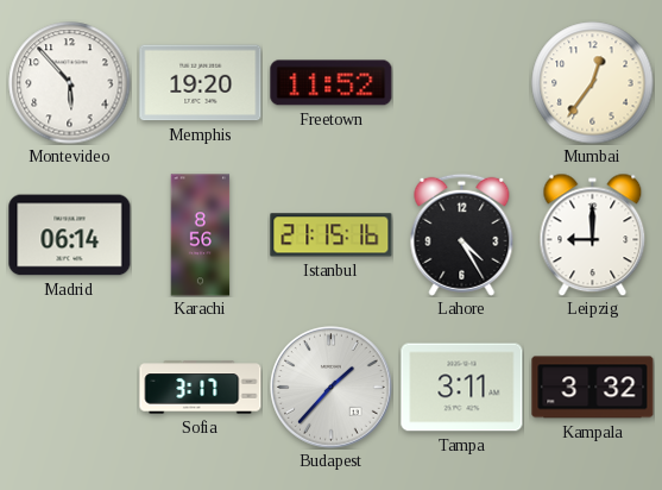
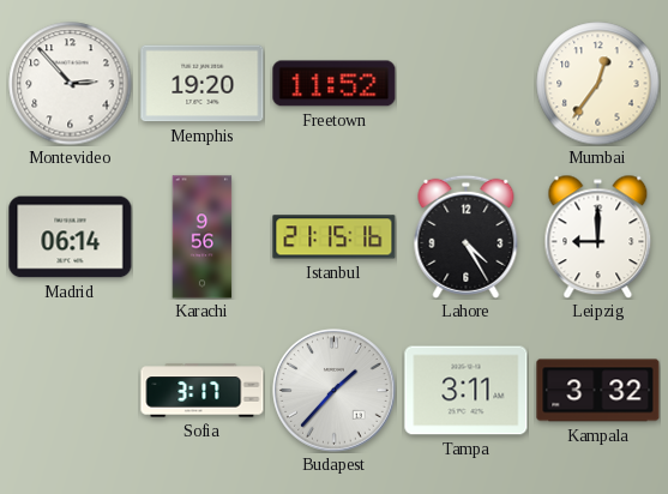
Montevideo: 5:53 -> 2:53 (71, 84)
Karachi: 8:56 -> 9:56 (203, 237)
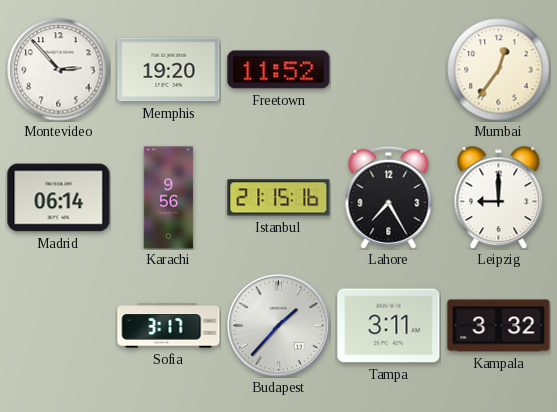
Lahore: 4:25 -> 7:25 (389, 197)
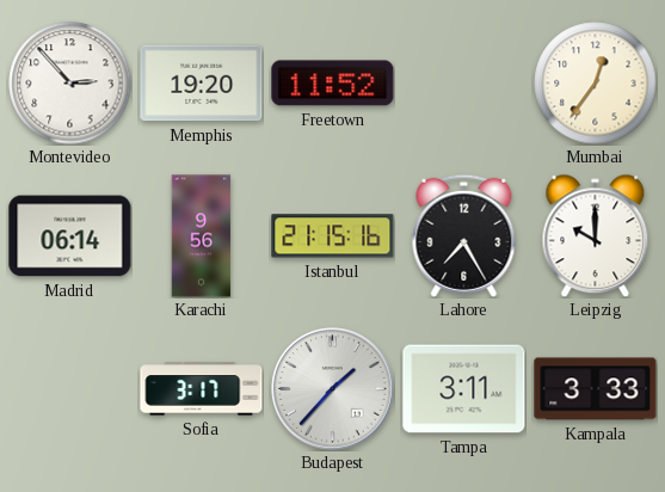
Leipzig: 9:00 -> 10:00 (596, 235)
Kampala: 3:32 -> 3:33 (596, 389)
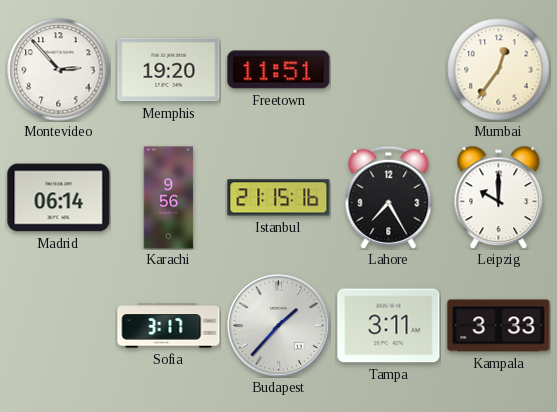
Freetown: 11:52 -> 11:51 (279, 70)
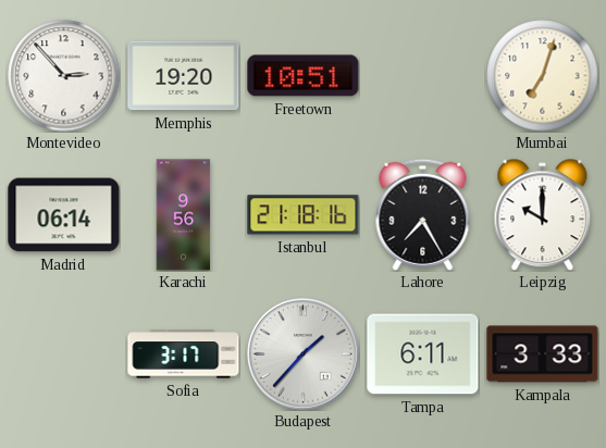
Freetown: 11:51 -> 10:51 (304, 76)
Mumbai: 12:36 -> 7:03 (543, 76)
Istanbul: 21:15 -> 21:18 (304, 215)
Tampa: 3:11 -> 6:11 (423, 354)
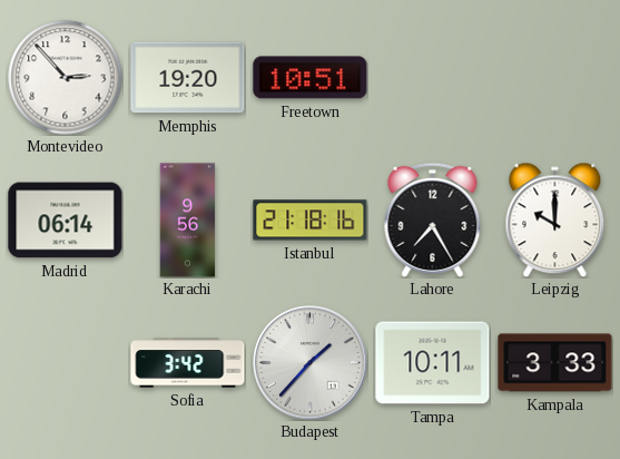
Mumbai: 7:03 -> none (543, 76)
Sofia: 3:17 -> 3:42 (188, 363)
Tampa: 6:11 -> 10:11 (433, 363)
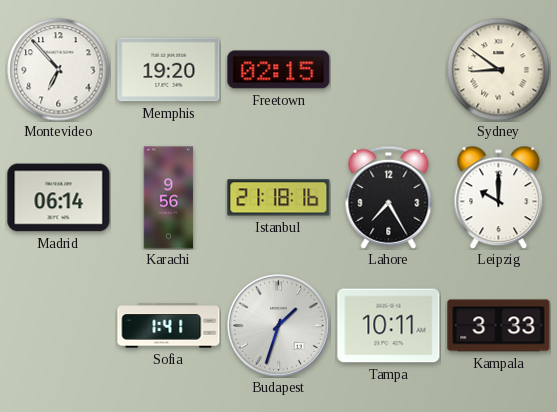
Montevideo: 2:53 -> 6:53 (59, 70)
Freetown: 10:51 -> 02:15 (279, 70)
Sydney: none -> 8:51 (499, 70)
Sofia: 3:42 -> 1:41 (169, 326)
Budapest: 1:37 -> 1:33 (279, 326)
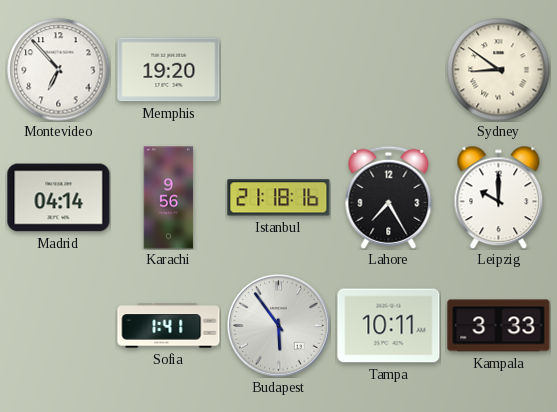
Freetown: 02:15 -> none (279, 70)
Madrid: 06:14 -> 04:14 (59, 198)
Budapest: 1:33 -> 5:54 (279, 326)
